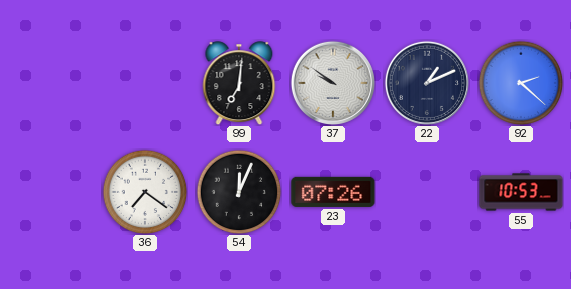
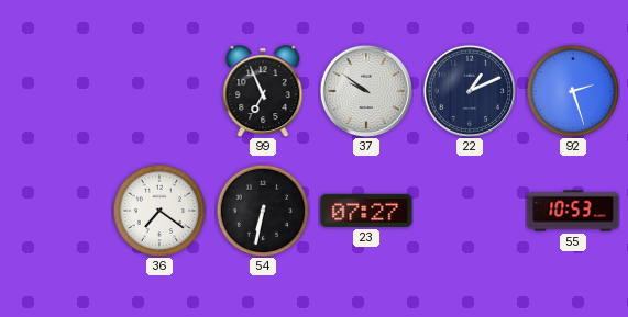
99: 7:01 -> 6:56 (263, 91)
92: 2:22 -> 2:27 (573, 91)
54: 12:04 -> 6:32 (263, 211)
23: 07:26 -> 07:27 (366, 211)
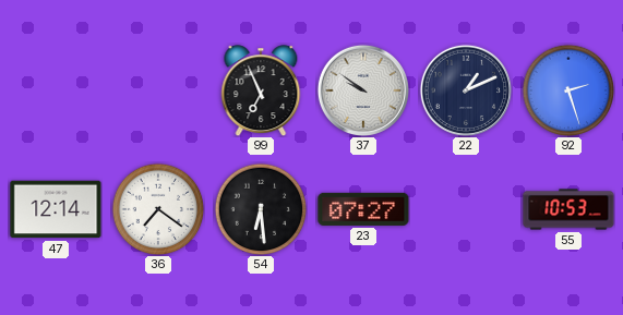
47: none -> 12:14 (56, 209)
54: 6:32 -> 6:29 (261, 209)
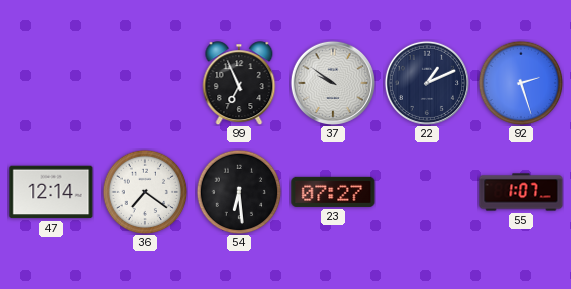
55: 10:53 -> 1:07 (521, 192)
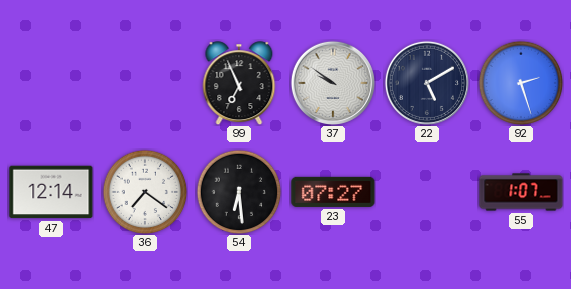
22: 1:11 -> 5:10 (426, 82)
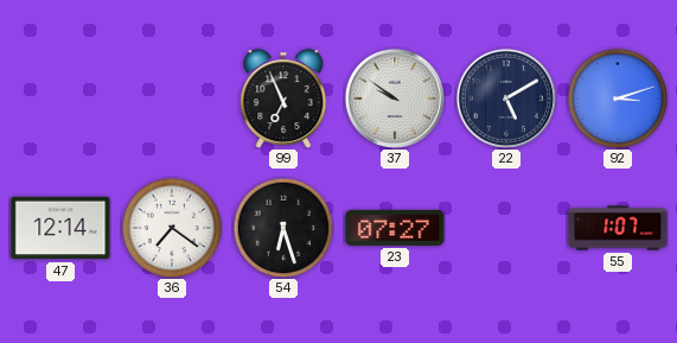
92: 2:27 -> 3:12 (618, 99)
54: 6:29 -> 6:27 (283, 228)
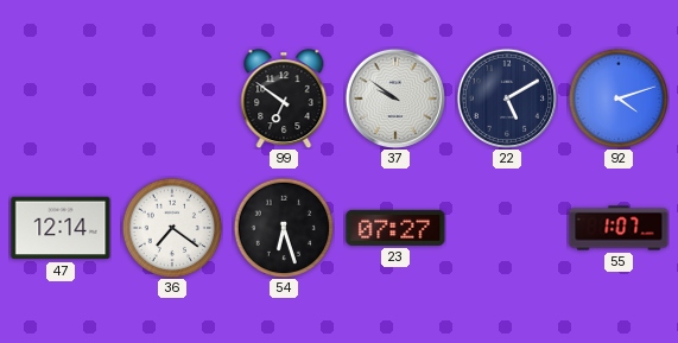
99: 6:56 -> 6:51 (284, 99)
92: 3:12 -> 4:12 (619, 99)
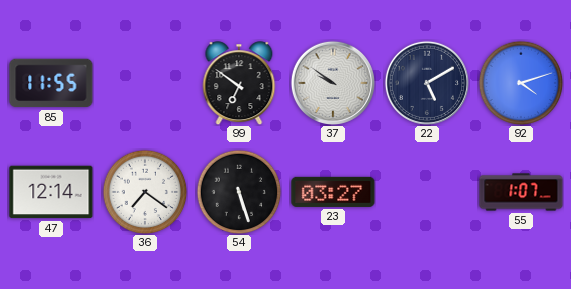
85: none -> 11:55 (51, 83)
54: 6:27 -> 5:27 (239, 192)
23: 07:27 -> 03:27 (333, 192)
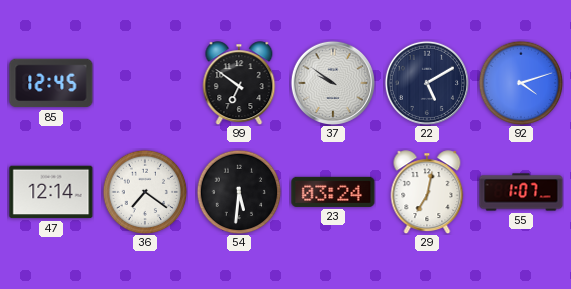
85: 11:55 -> 12:45 (51, 83)
54: 5:27 -> 5:31 (239, 192)
23: 03:27 -> 03:24 (333, 192)
29: none -> 7:02 (427, 192)
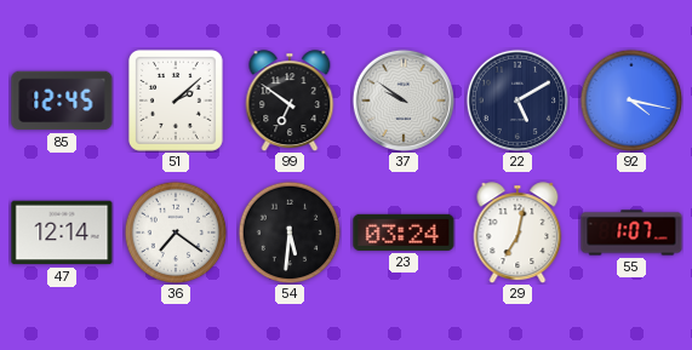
51: none -> 2:08 (176, 101)
92: 4:12 -> 4:17 (631, 101)
